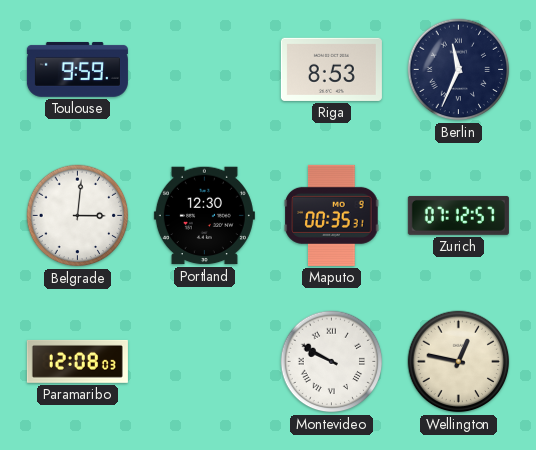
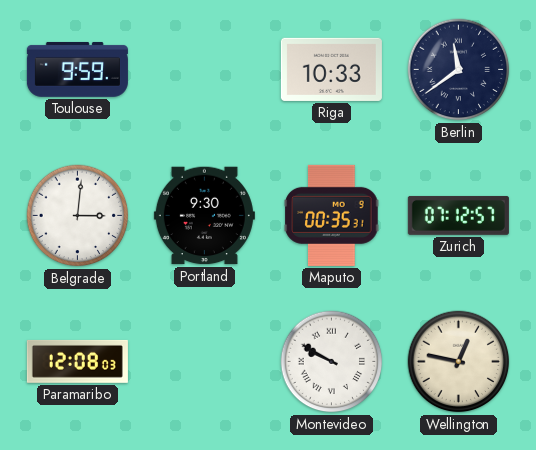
Riga: 8:53 -> 10:33 (331, 69)
Berlin: 11:34 -> 11:39 (459, 70)
Portland: 12:30 -> 9:30 (204, 216)
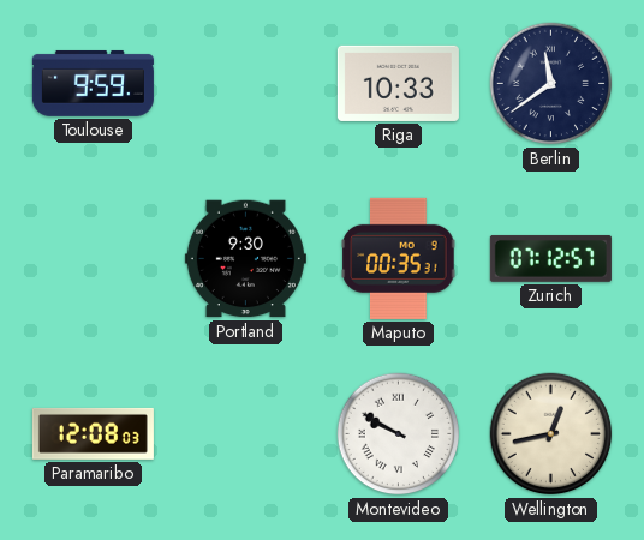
Belgrade: 3:01 -> none (78, 216)
Wellington: 12:47 -> 12:43 (551, 434)
